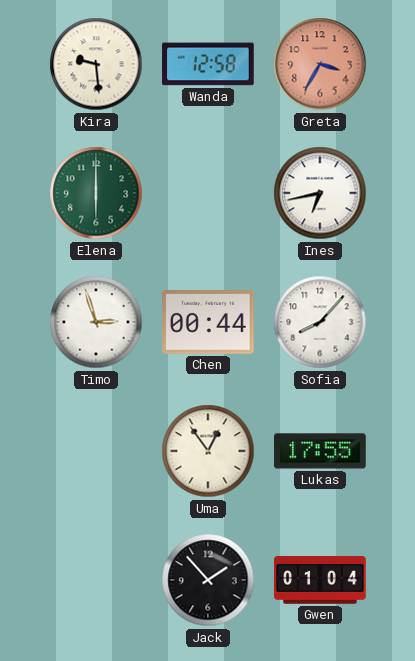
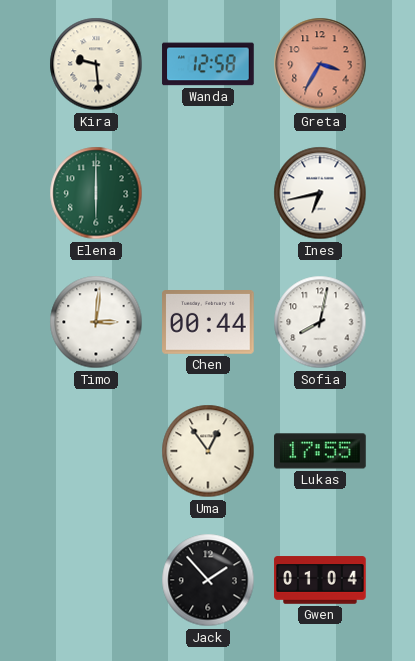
Timo: 2:57 -> 3:01 (96, 322)
Sofia: 8:07 -> 8:02 (320, 322)
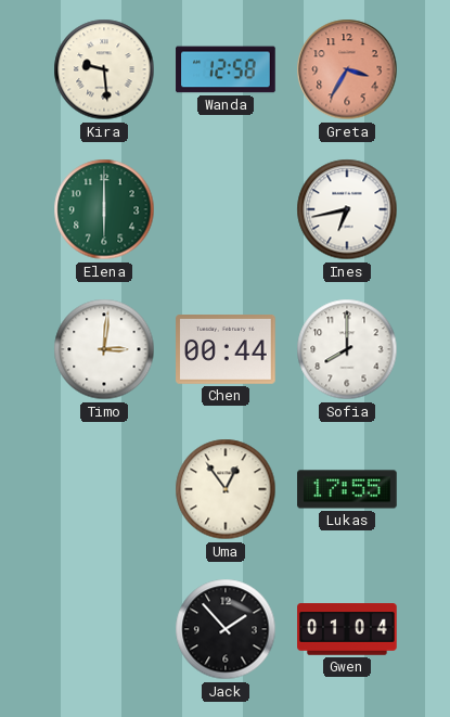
Sofia: 8:02 -> 8:00 (347, 349)
